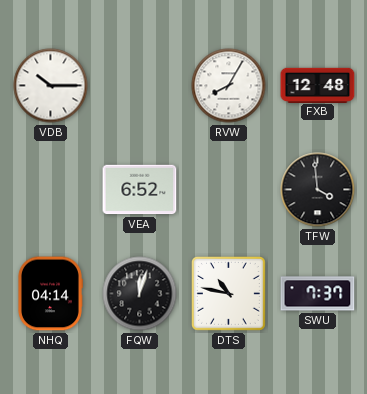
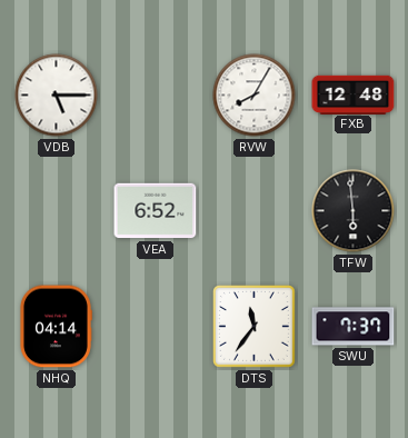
VDB: 10:15 -> 5:15 (57, 96)
TFW: 3:59 -> 5:59 (354, 211)
FQW: 12:03 -> none (140, 294)
DTS: 10:47 -> 11:36 (255, 327)
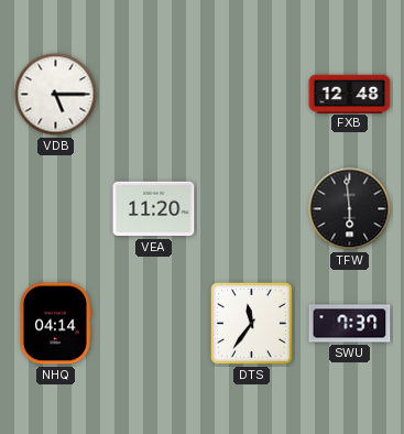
RVW: 8:05 -> none (255, 96)
VEA: 6:52 -> 11:20 (154, 209)
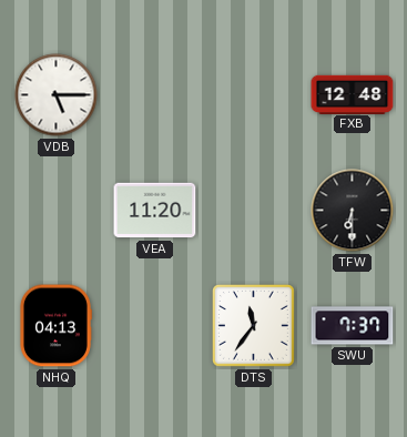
TFW: 5:59 -> 6:30 (353, 211)
NHQ: 04:14 -> 04:13 (55, 326)
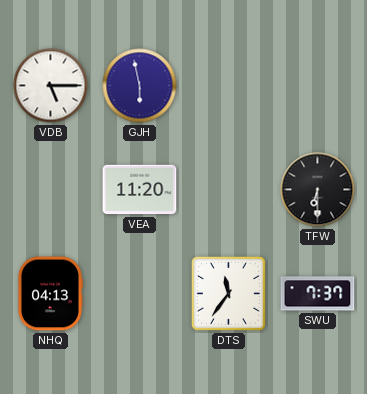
GJH: none -> 5:58 (140, 86)
FXB: 12:48 -> none (353, 94)
